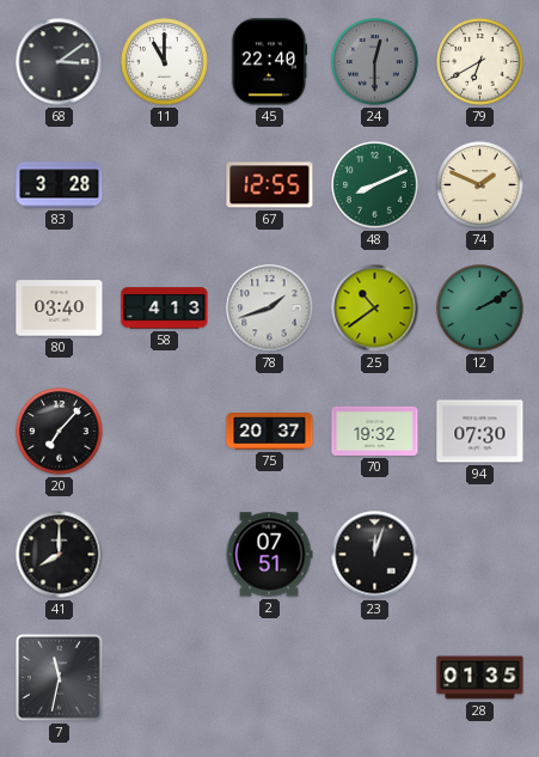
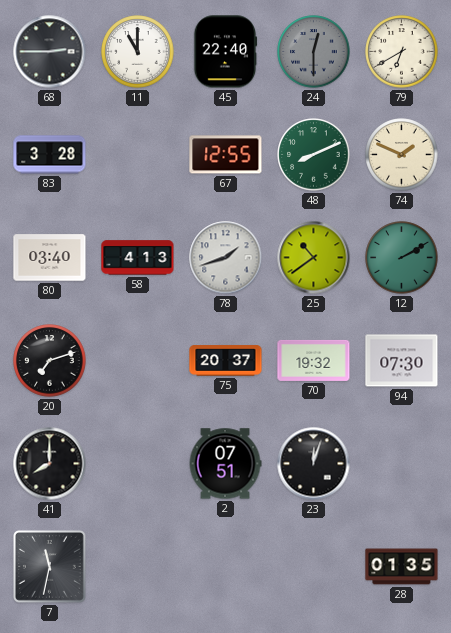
68: 3:09 -> 2:45 (50, 52)
20: 7:07 -> 7:12 (50, 361)
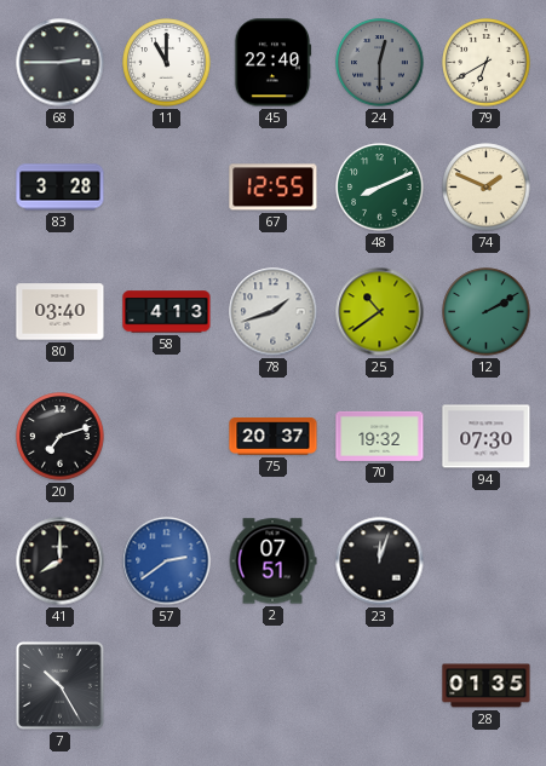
57: none -> 2:39 (167, 561)
7: 11:32 -> 10:25 (59, 685)
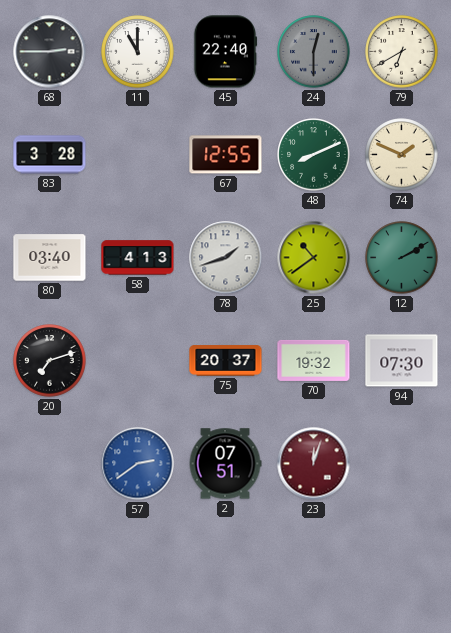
41: 8:00 -> none (61, 561)
23 dial: black -> burgundy (314, 464)
7: 10:25 -> none (59, 685)
28: 01:35 -> none (487, 686)
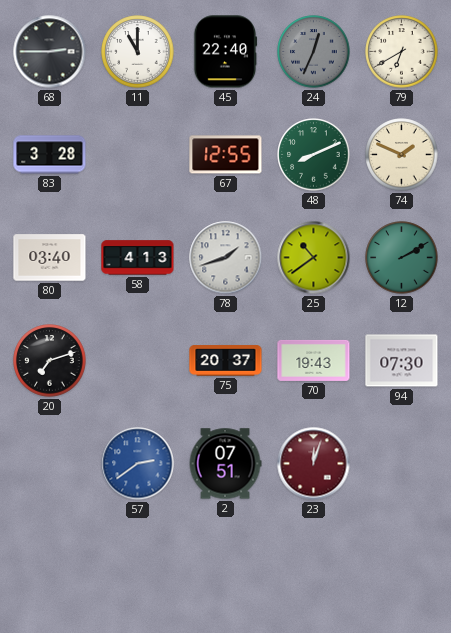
24: 12:30 -> 12:34 (314, 52)
70: 19:32 -> 19:43 (314, 360)
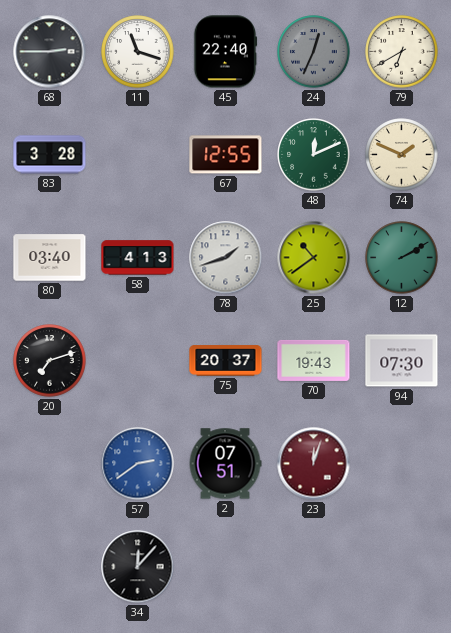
11: 11:00 -> 11:18 (138, 52)
48: 8:11 -> 12:11 (314, 155)
34: none -> 12:07 (138, 567)
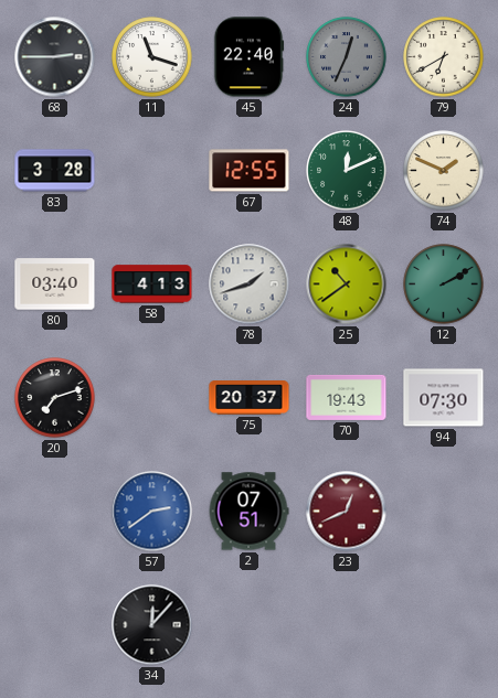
23: 12:03 -> 12:41 (347, 512)
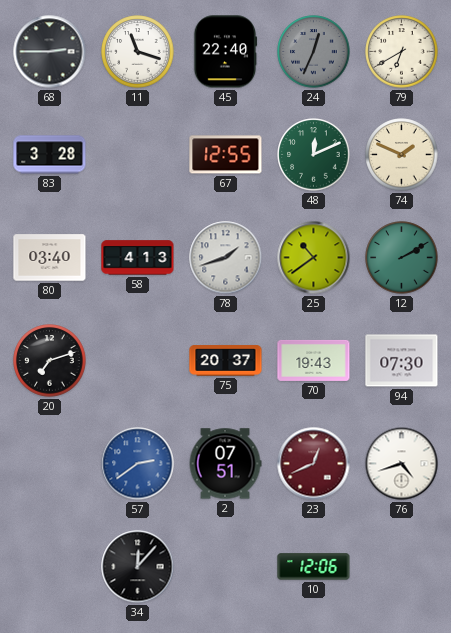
76: none -> 4:42 (402, 464)
10: none -> 12:06 (314, 567)
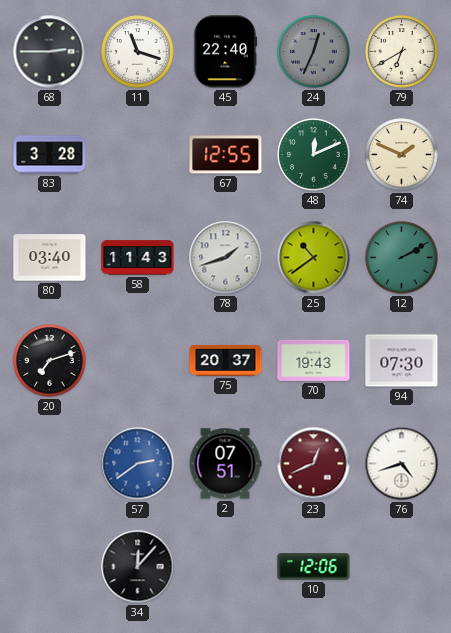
58: 4:13 -> 11:43 (138, 258)
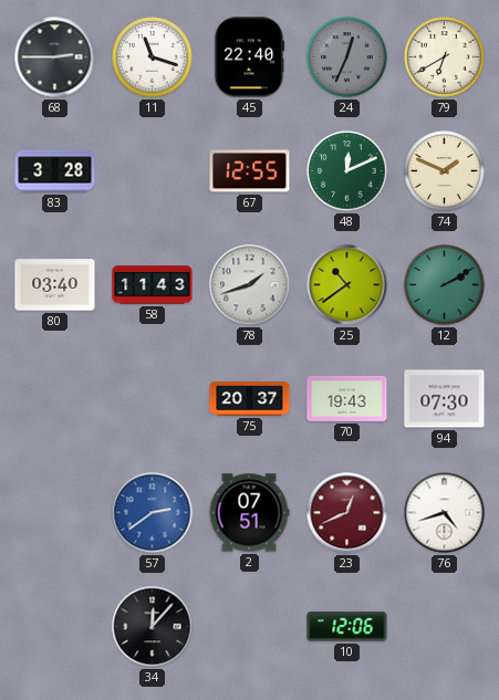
20: 7:12 -> none (50, 361)
